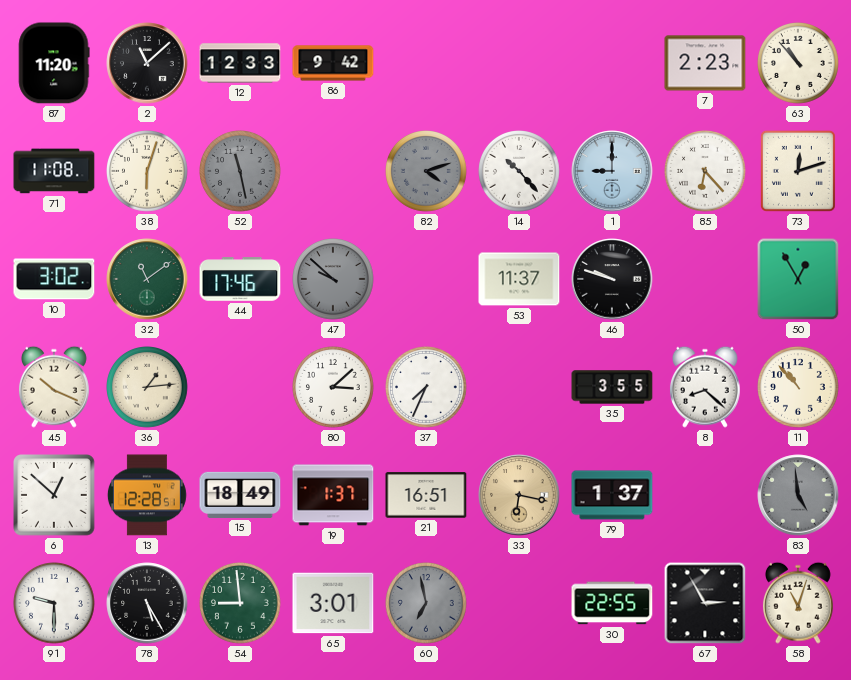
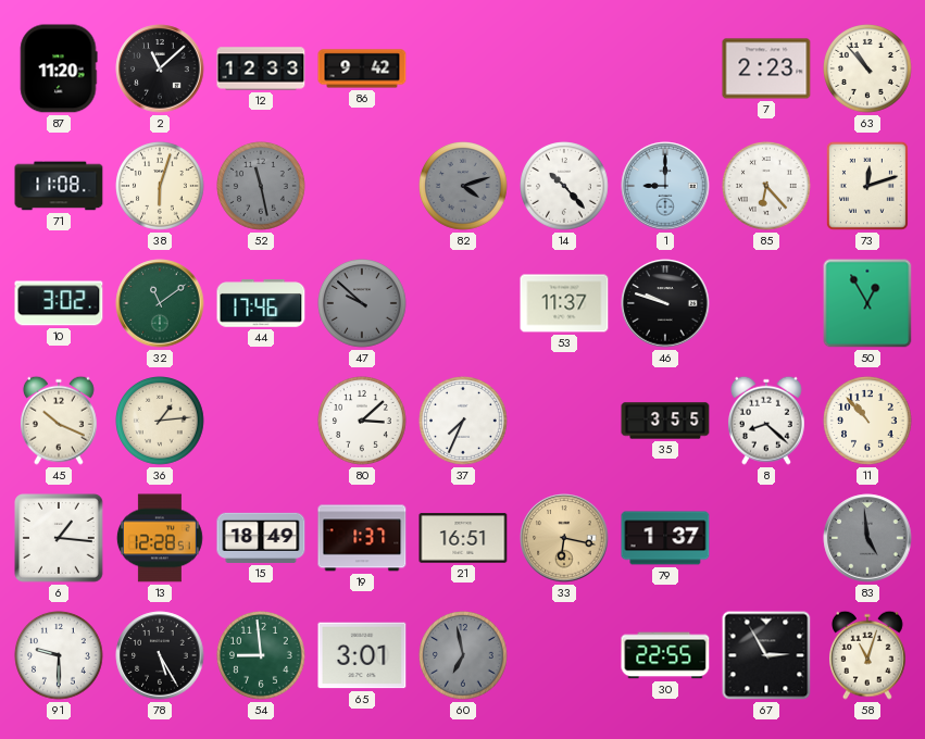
6: 12:52 -> 1:16 (60, 539)
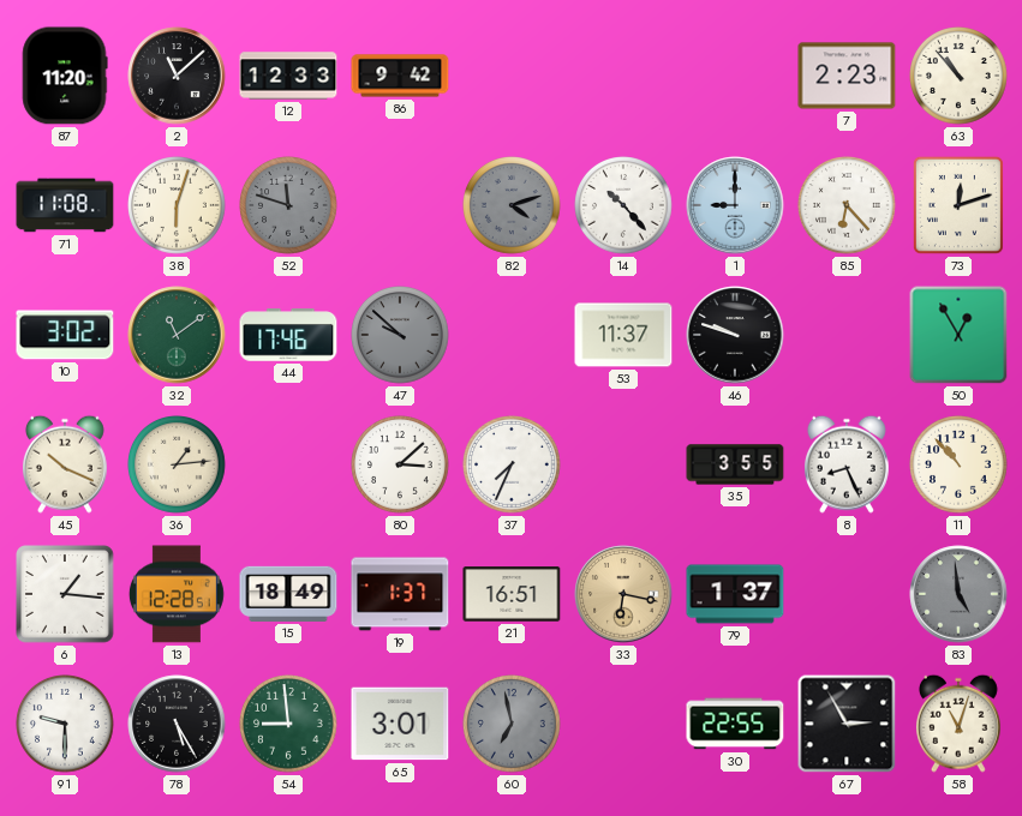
52: 11:28 -> 11:48 (289, 206)
8: 8:22 -> 8:26 (847, 464)
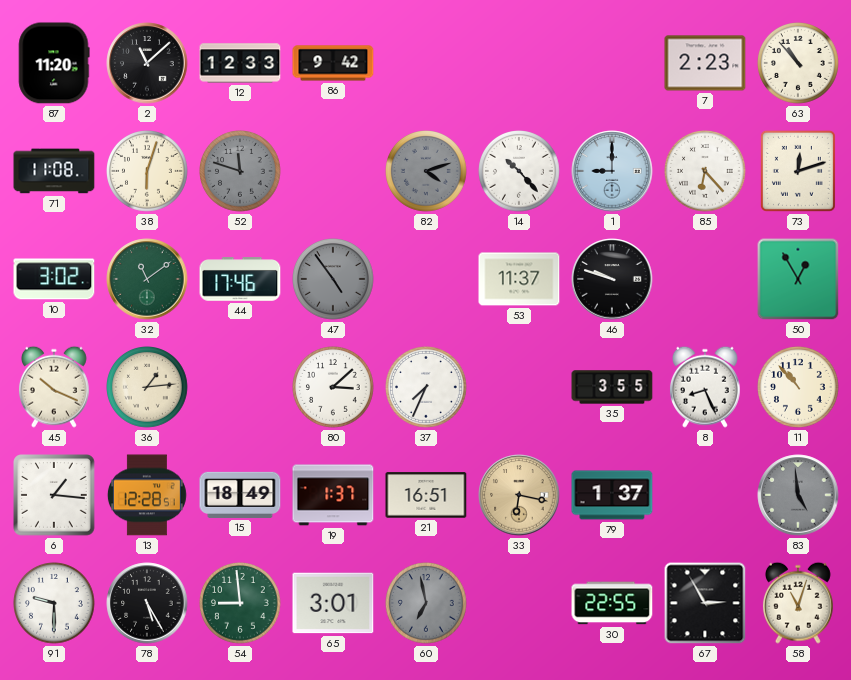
47: 9:52 -> 4:54 (334, 280)
